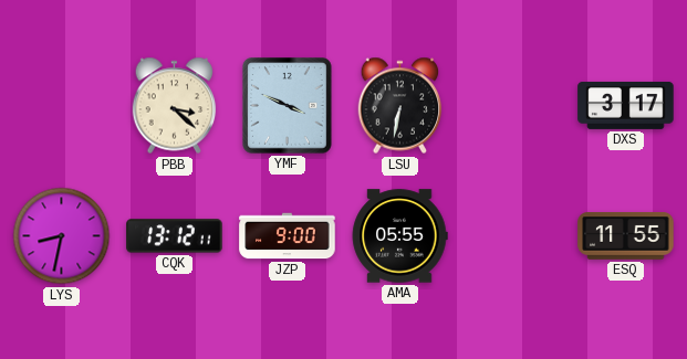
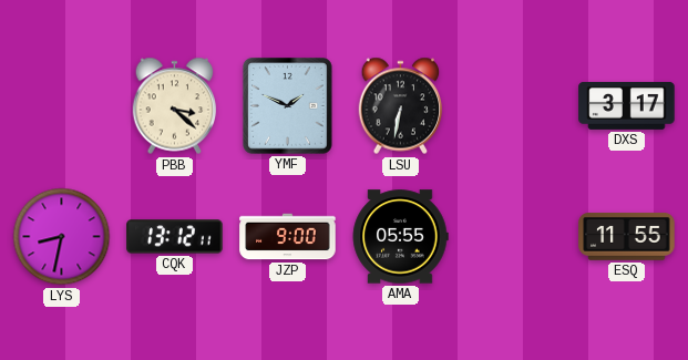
YMF: 3:49 -> 1:49 (288, 106)
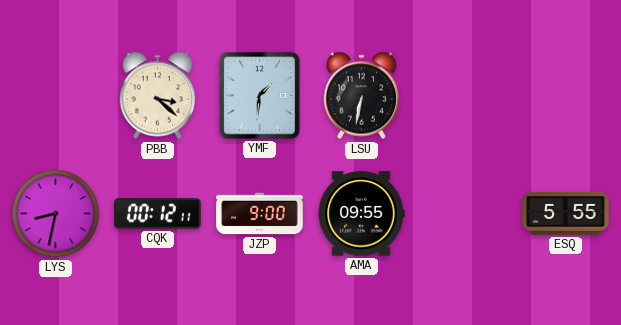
YMF: 1:49 -> 1:31 (260, 96)
DXS: 3:17 -> none (627, 105)
CQK: 13:12 -> 00:12 (158, 214)
AMA: 05:55 -> 09:55 (361, 214)
ESQ: 11:55 -> 5:55 (566, 214)
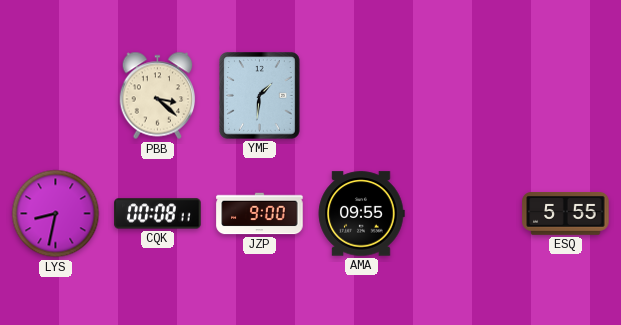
LSU: 6:32 -> none (362, 96)
CQK: 00:12 -> 00:08 (158, 214)
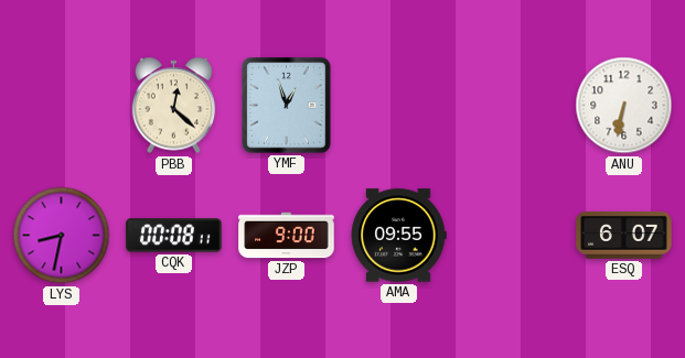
PBB: 3:22 -> 12:22 (174, 106)
YMF: 1:31 -> 12:57 (287, 106)
ANU: none -> 6:32 (624, 106)
ESQ: 5:55 -> 6:07 (624, 236)
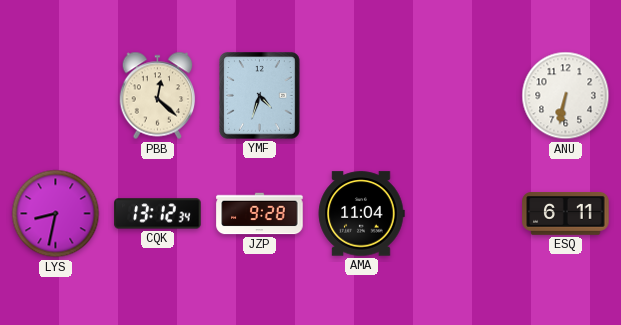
YMF: 12:57 -> 4:33 (260, 96)
CQK: 00:08 -> 13:12 (158, 214)
JZP: 9:00 -> 9:28 (260, 214)
AMA: 09:55 -> 11:04 (361, 214)
ESQ: 6:07 -> 6:11 (566, 214)
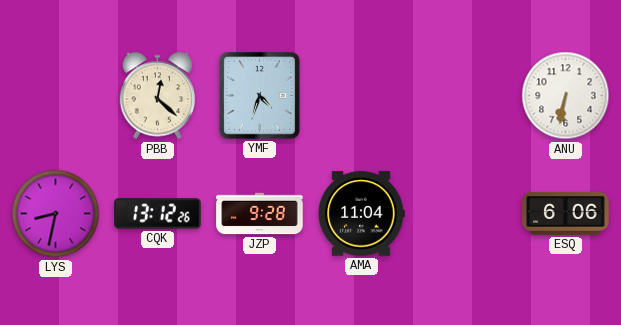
CQK: 13:12:34 -> 13:12:26 (158, 214)
ESQ: 6:11 -> 6:06 (566, 214)
